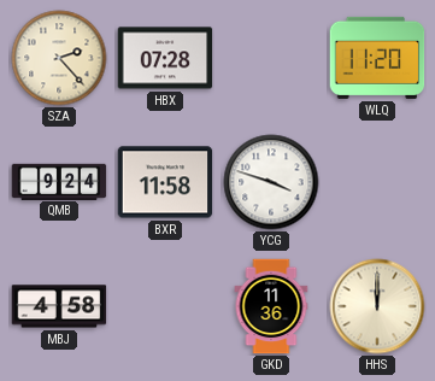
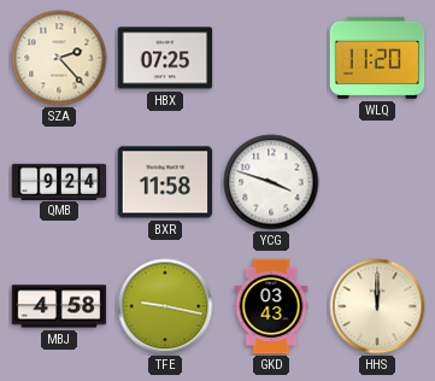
HBX: 07:28 -> 07:25 (165, 58)
TFE: none -> 9:17 (165, 306)
GKD: 11:36 -> 03:43 (271, 306)
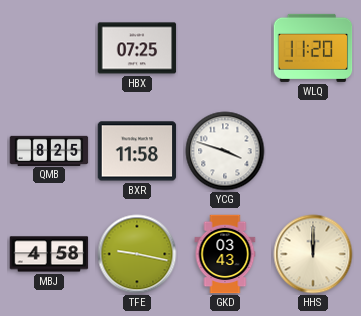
SZA: 2:23 -> none (59, 58)
QMB: 9:24 -> 8:25 (49, 150)
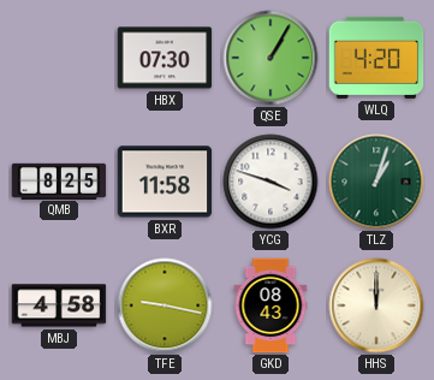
HBX: 07:25 -> 07:30 (165, 58)
QSE: none -> 1:05 (270, 58)
WLQ: 11:20 -> 4:20 (376, 58)
TLZ: none -> 1:03 (376, 182)
GKD: 03:43 -> 08:43 (270, 305)
